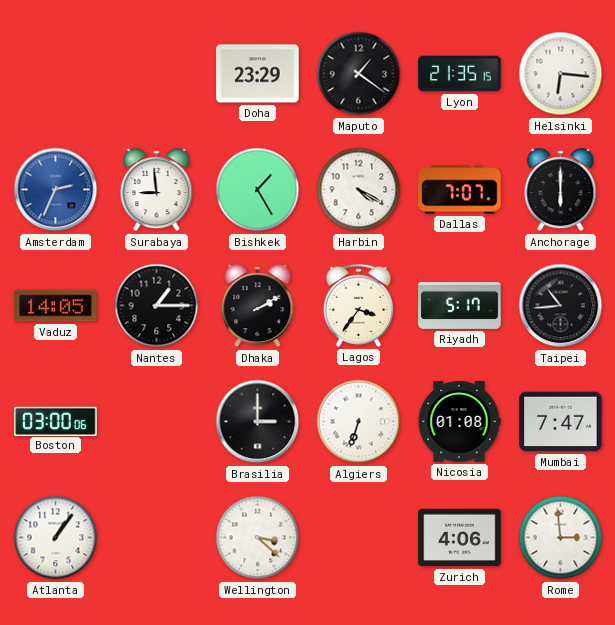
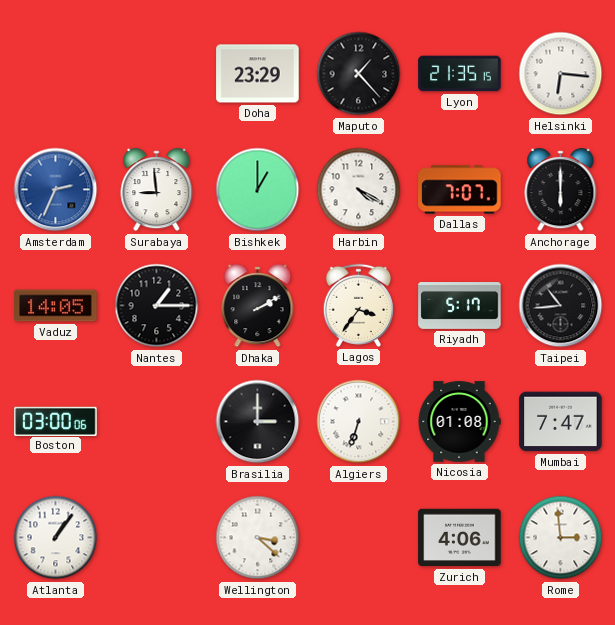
Maputo: 1:21 -> 1:23 (359, 74)
Bishkek: 1:25 -> 1:00 (258, 190)
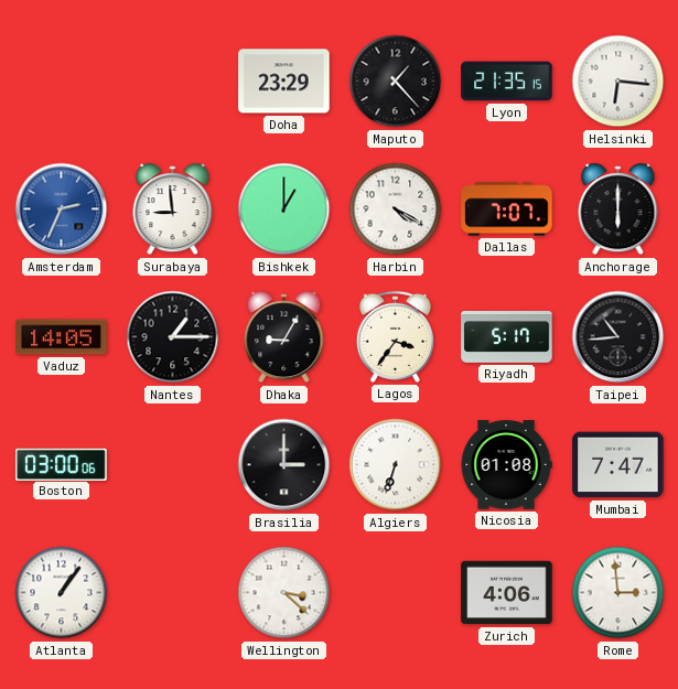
Dhaka: 2:10 -> 9:05 (284, 337)
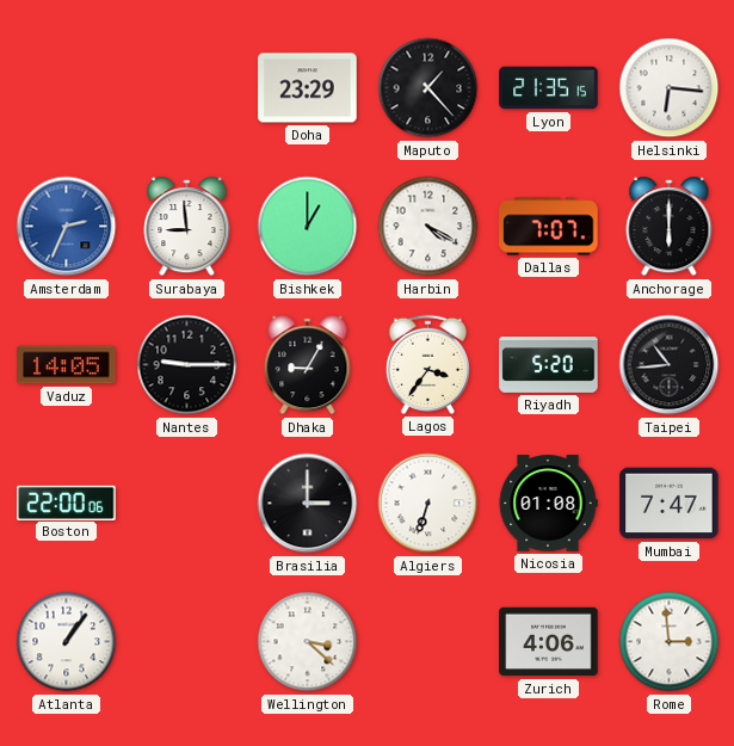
Nantes: 1:15 -> 9:15 (187, 365)
Riyadh: 5:17 -> 5:20 (549, 365)
Boston: 03:00 -> 22:00 (67, 503)
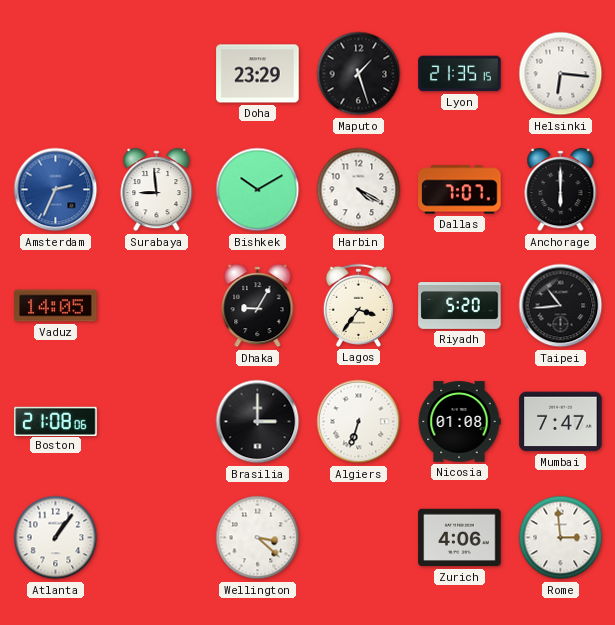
Maputo: 1:23 -> 1:27 (359, 74)
Bishkek: 1:00 -> 10:10 (258, 190)
Nantes: 9:15 -> none (187, 365)
Boston: 22:00 -> 21:08 (56, 421)
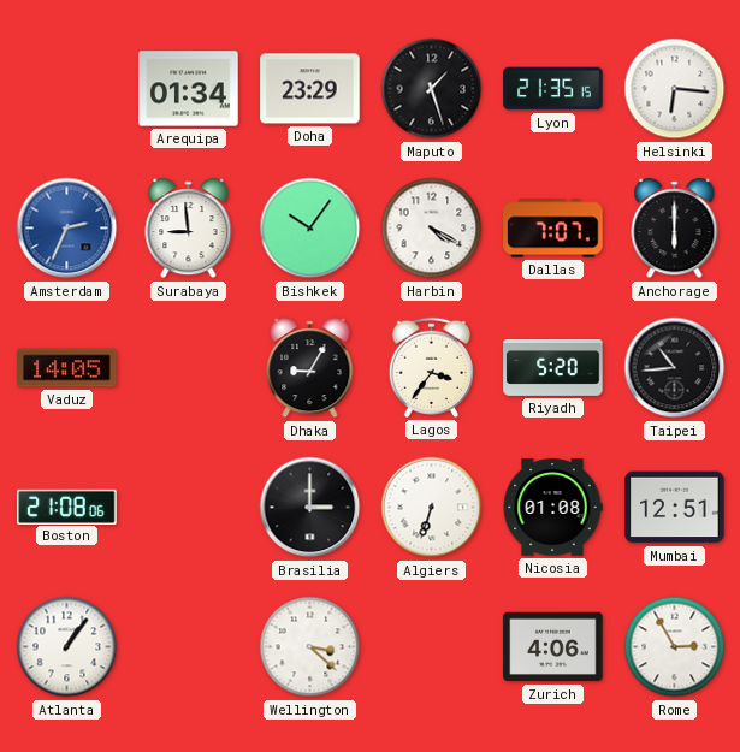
Arequipa: none -> 01:34 (189, 89)
Bishkek: 10:10 -> 10:06 (310, 229)
Mumbai: 7:47 -> 12:51 (675, 508)
Rome: 2:59 -> 2:55 (675, 647)
